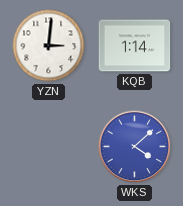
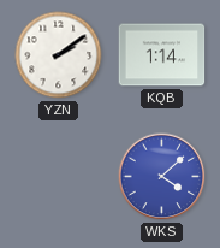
YZN: 3:01 -> 2:09 (59, 55)
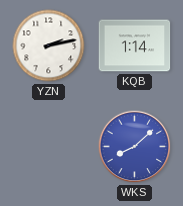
YZN: 2:09 -> 2:13 (49, 46)
WKS: 4:08 -> 8:08 (135, 147)
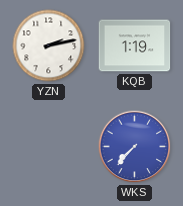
KQB: 1:14 -> 1:19 (135, 46)
WKS: 8:08 -> 7:37 (135, 147)
